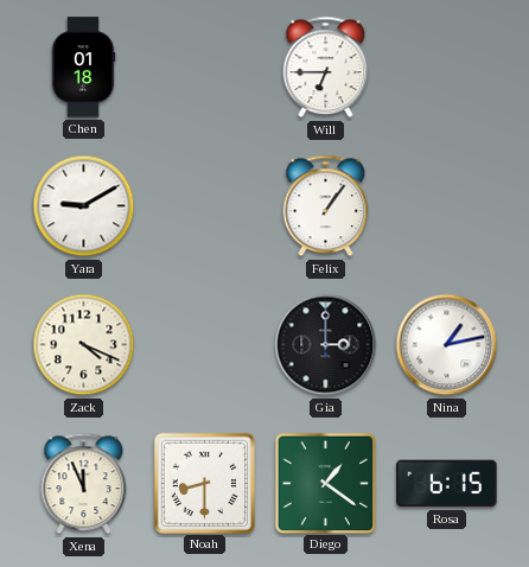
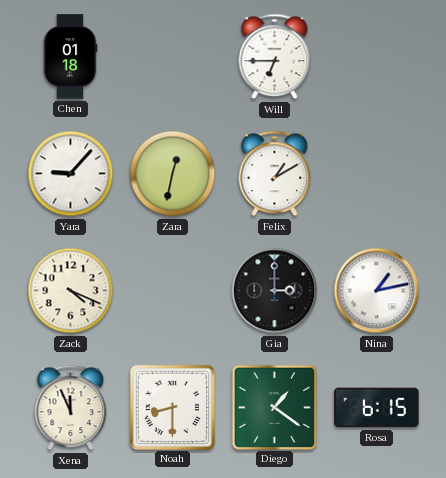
Yara: 9:10 -> 9:07 (71, 174)
Zara: none -> 12:32 (173, 174)
Felix: 1:06 -> 1:10 (275, 174)
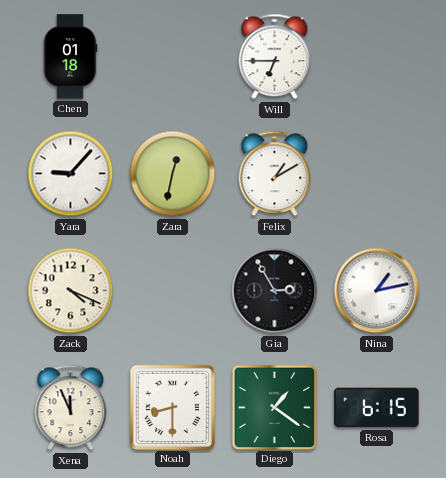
Gia: 3:00 -> 2:55 (275, 291)
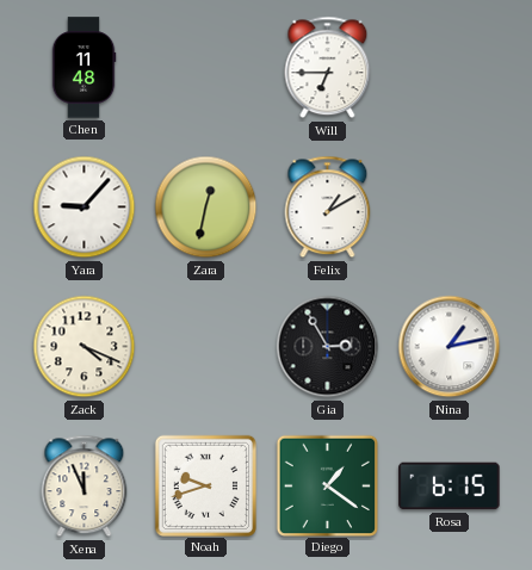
Chen: 01:18 -> 11:48 (83, 68)
Noah: 8:30 -> 9:42 (205, 485)
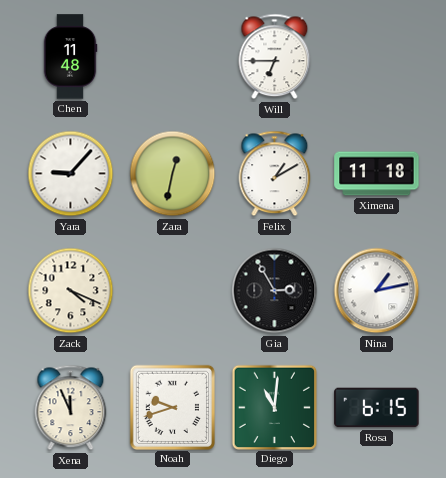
Ximena: none -> 11:18 (377, 174)
Diego: 1:21 -> 11:01 (274, 407)
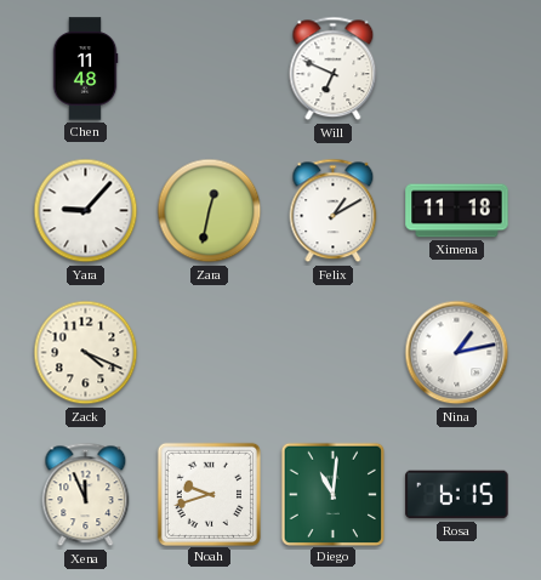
Will: 6:45 -> 6:49 (334, 69)
Gia: 2:55 -> none (275, 291)
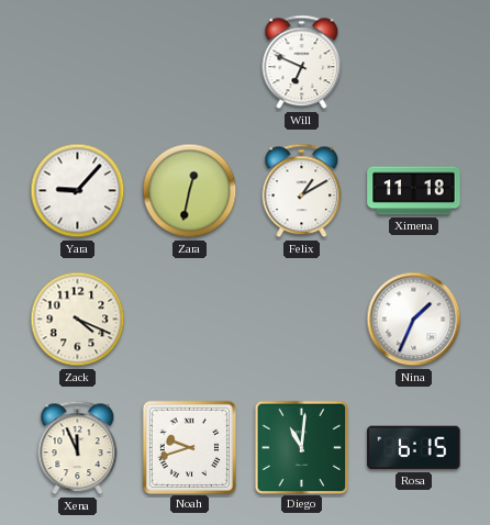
Chen: 11:48 -> none (85, 69)
Nina: 1:13 -> 1:34 (414, 320)
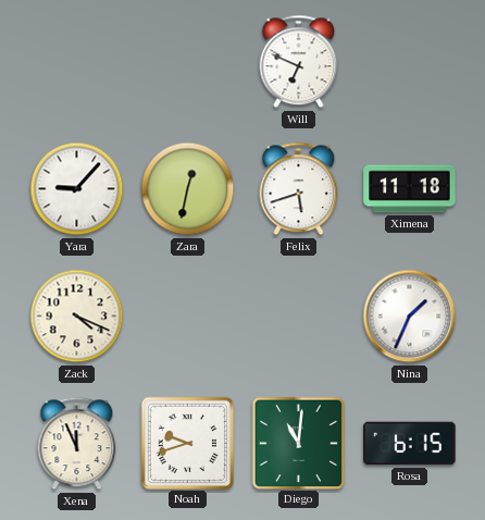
Felix: 1:10 -> 5:42 (299, 189)
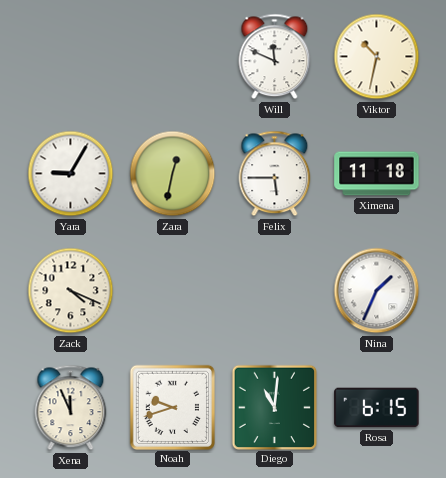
Will: 6:49 -> 11:49 (275, 57)
Viktor: none -> 10:32 (377, 57)
Yara: 9:07 -> 9:05 (71, 174)
Felix: 5:42 -> 5:45 (275, 174)
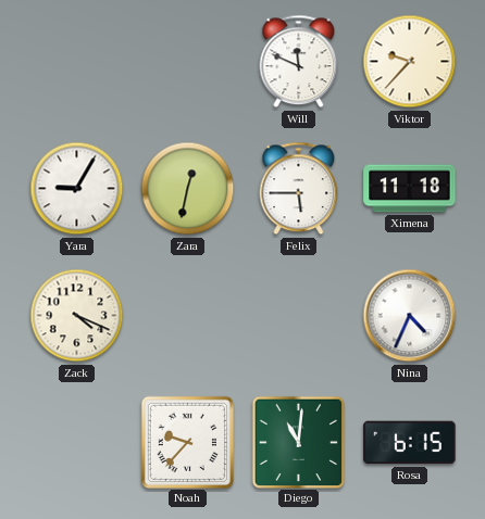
Viktor: 10:32 -> 9:37 (410, 62)
Nina: 1:34 -> 4:34 (410, 316)
Xena: 11:56 -> none (71, 408)
Noah: 9:42 -> 9:37 (187, 442)
